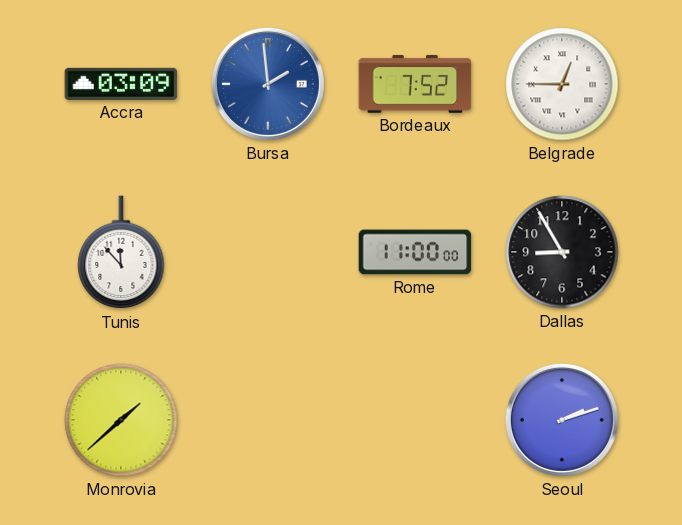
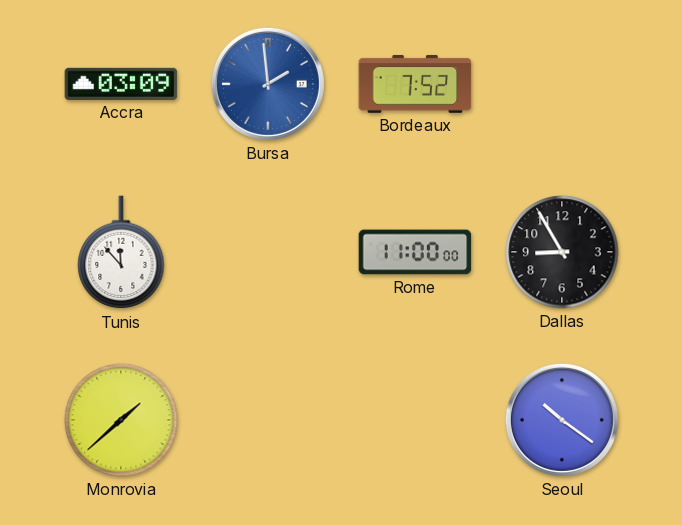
Belgrade: 12:45 -> none (562, 84)
Seoul: 2:12 -> 10:21 (562, 420)
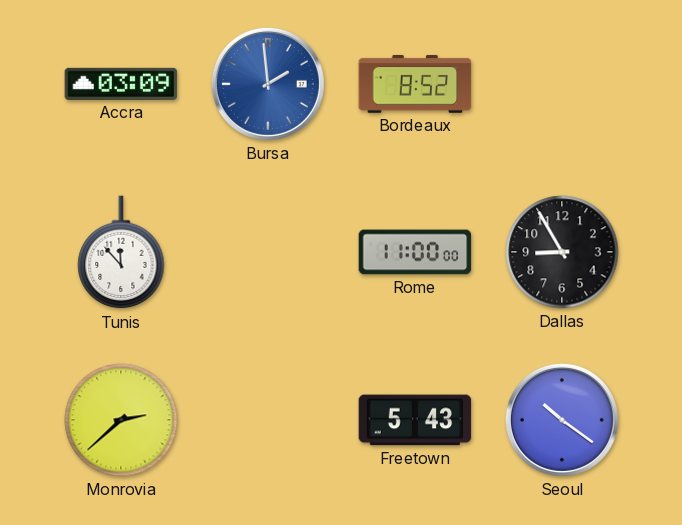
Bordeaux: 7:52 -> 8:52 (415, 84)
Monrovia: 1:38 -> 2:38 (121, 420)
Freetown: none -> 5:43 (415, 420)
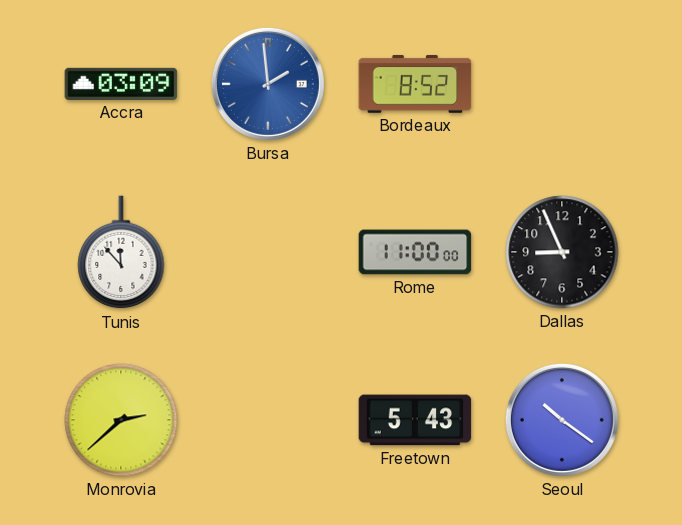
Dallas: 8:55 -> 8:56 (562, 252)
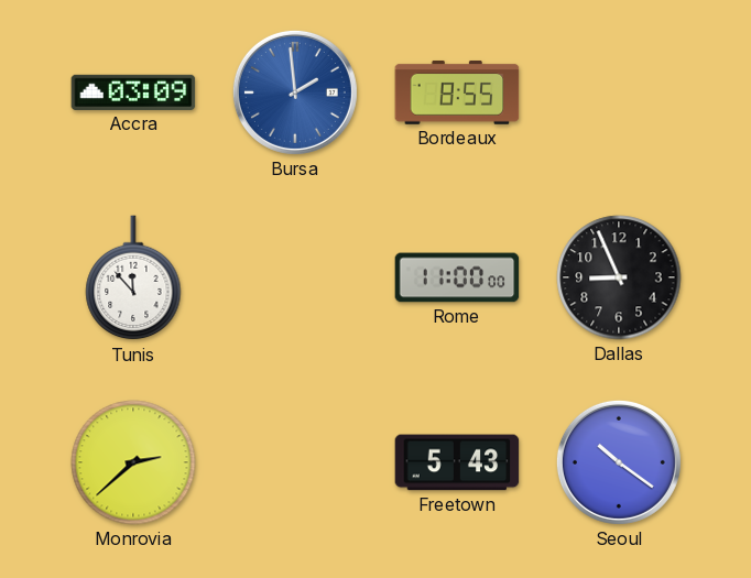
Bordeaux: 8:52 -> 8:55 (457, 92)
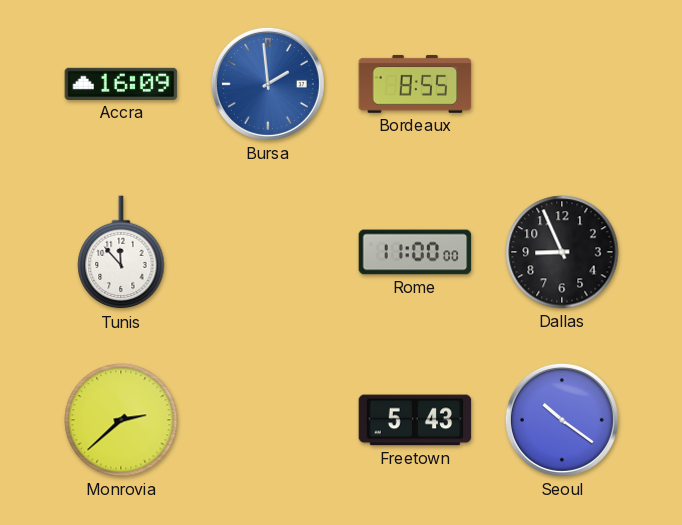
Accra: 03:09 -> 16:09 (121, 84)
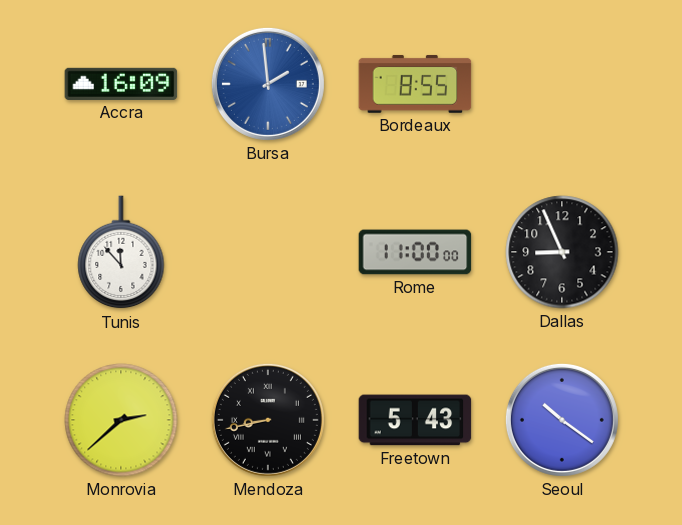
Mendoza: none -> 8:43 (268, 420)
